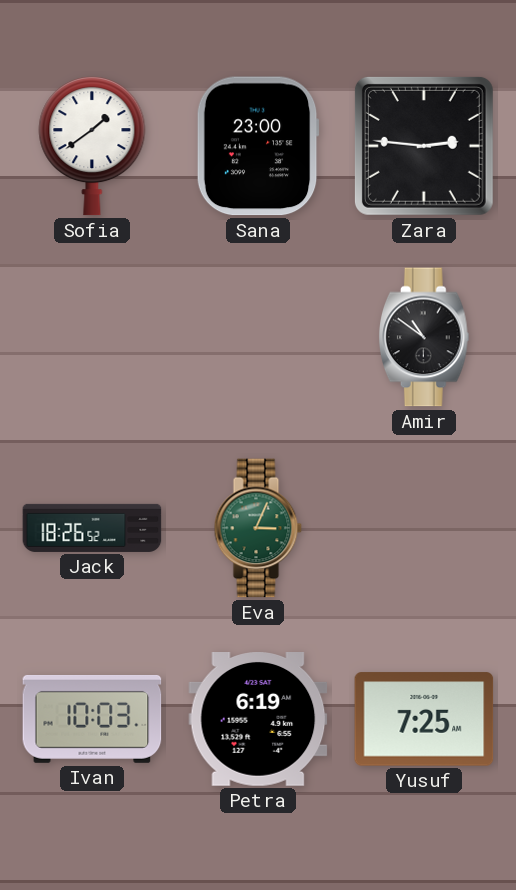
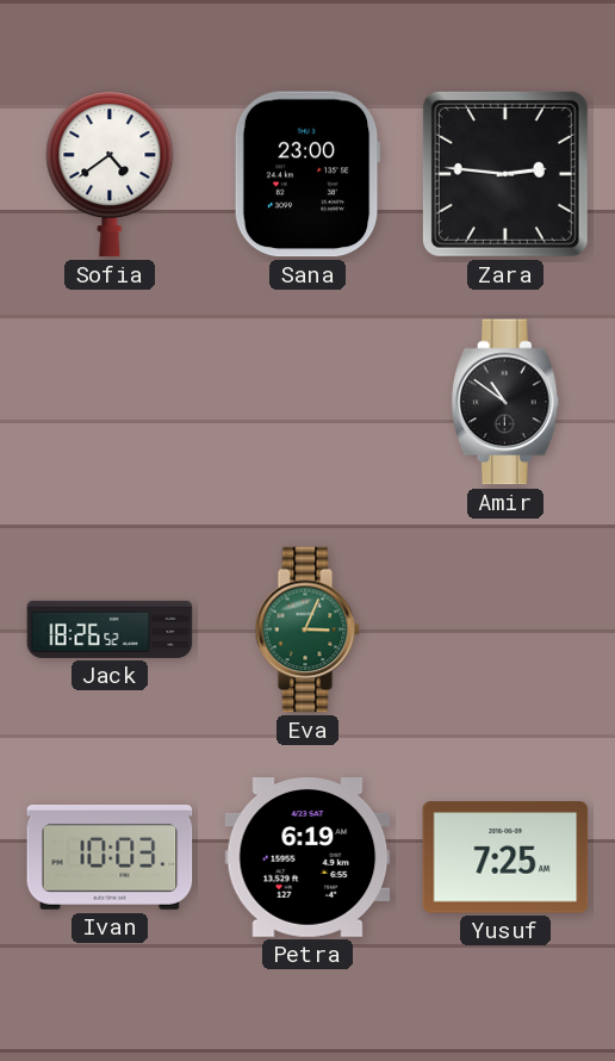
Sofia: 1:39 -> 4:39 (110, 175)
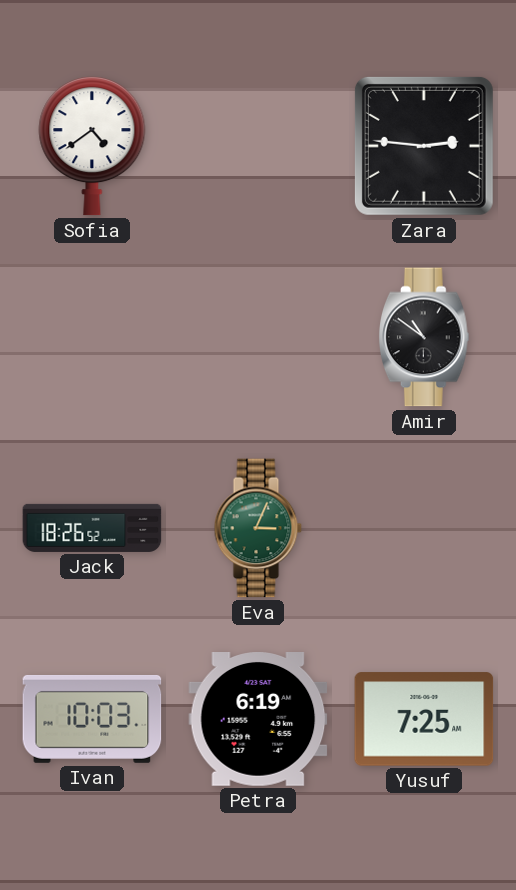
Sana: 23:00 -> none (307, 174)
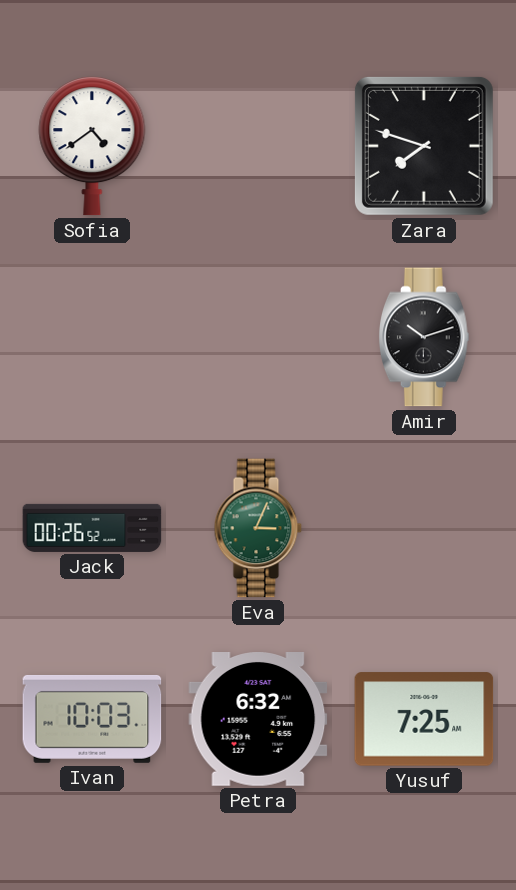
Zara: 2:46 -> 7:48 (424, 146)
Amir: 10:51 -> 10:12 (425, 337)
Jack: 18:26 -> 00:26 (92, 528)
Petra: 6:19 -> 6:32 (258, 720)
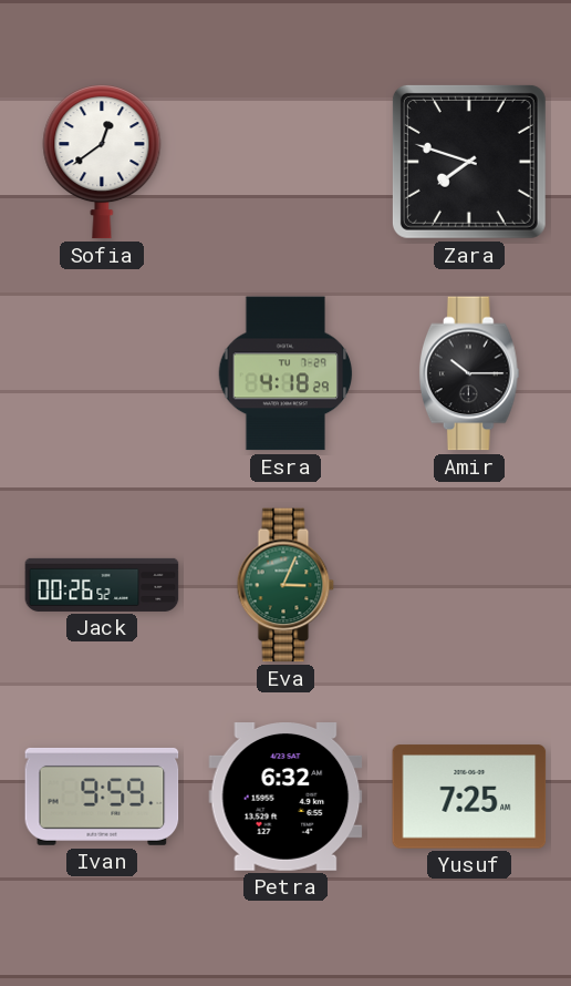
Sofia: 4:39 -> 12:39 (102, 163)
Esra: none -> 4:18 (285, 373)
Amir: 10:12 -> 10:15 (470, 373)
Ivan: 10:03 -> 9:59 (102, 797)
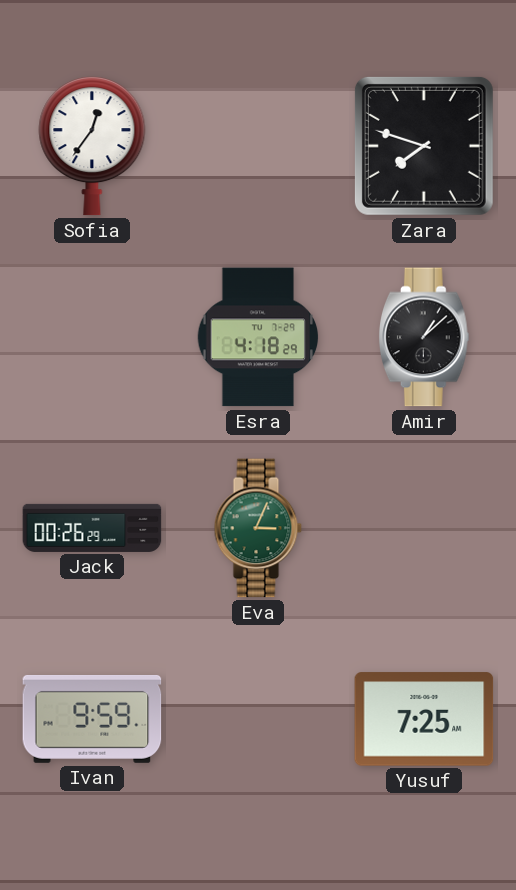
Sofia: 12:39 -> 12:36 (92, 147)
Amir: 10:15 -> 1:08 (425, 337)
Jack: 00:26:52 -> 00:26:29 (92, 528)
Petra: 6:32 -> none (285, 798)
